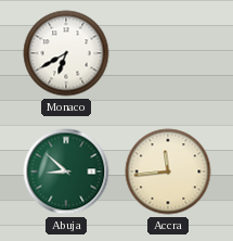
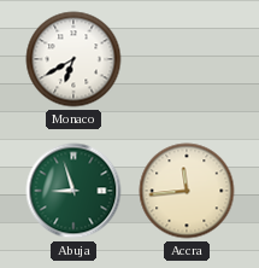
Abuja: 8:52 -> 8:57 (73, 191)
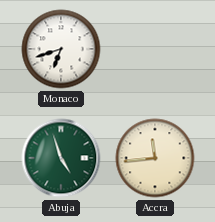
Monaco: 6:40 -> 6:42 (61, 49)
Abuja: 8:57 -> 4:57 (61, 158)
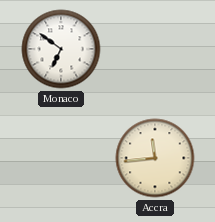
Monaco: 6:42 -> 6:51 (61, 49)
Abuja: 4:57 -> none (61, 158)
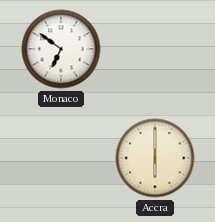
Accra: 11:44 -> 6:00 (155, 158)
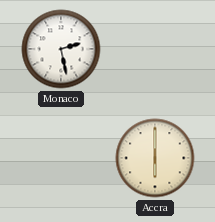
Monaco: 6:51 -> 2:28 (61, 49)
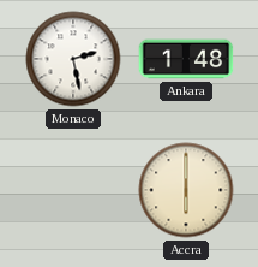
Ankara: none -> 1:48 (186, 59)
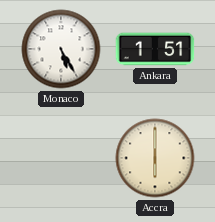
Monaco: 2:28 -> 5:25 (61, 49)
Ankara: 1:48 -> 1:51 (155, 49)
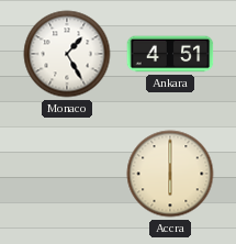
Monaco: 5:25 -> 1:25 (67, 54)
Ankara: 1:51 -> 4:51 (170, 54)
